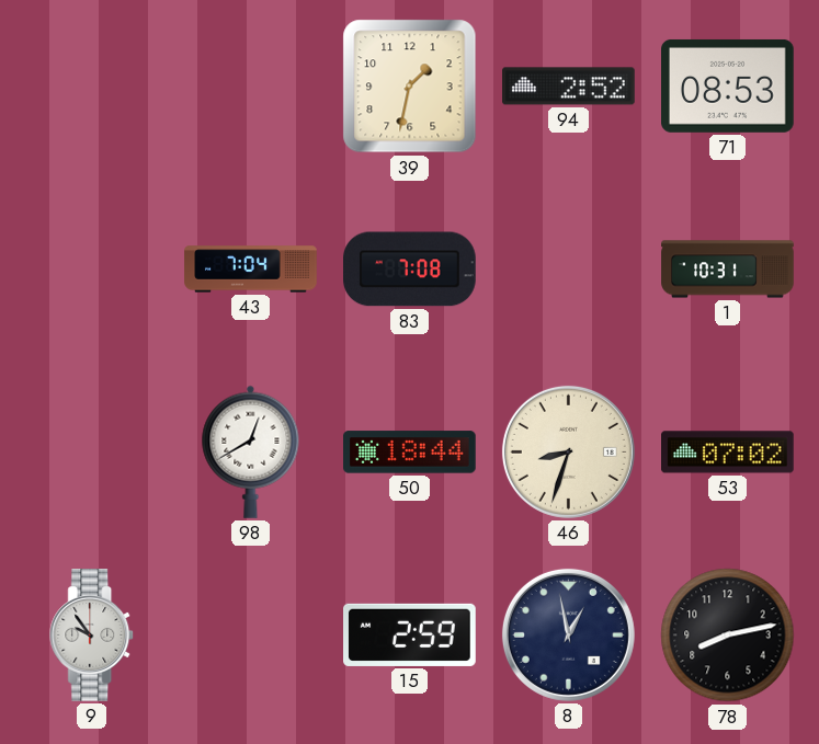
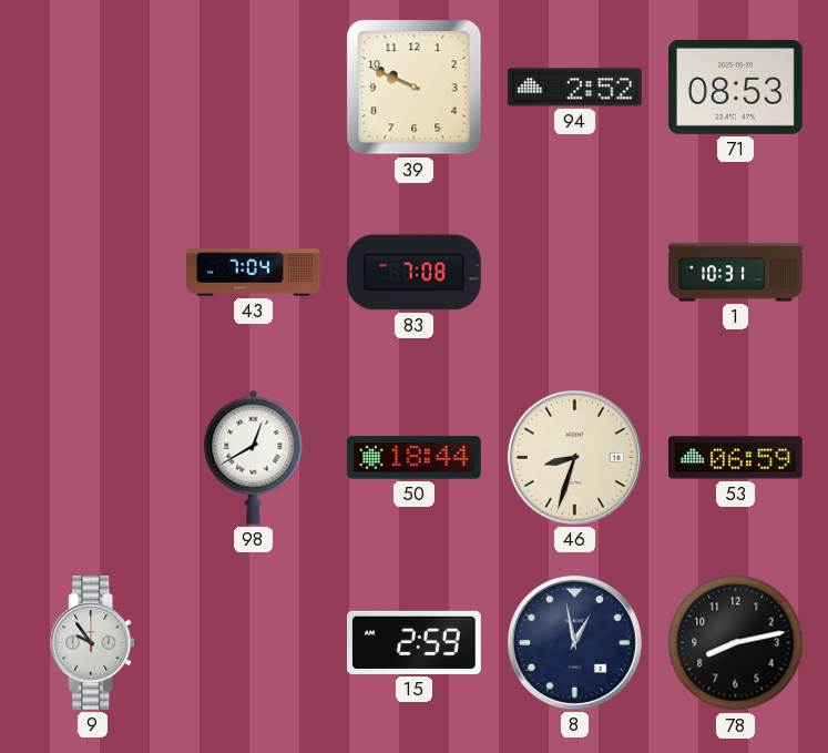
39: 1:32 -> 9:49 (415, 88)
53: 07:02 -> 06:59 (736, 458)
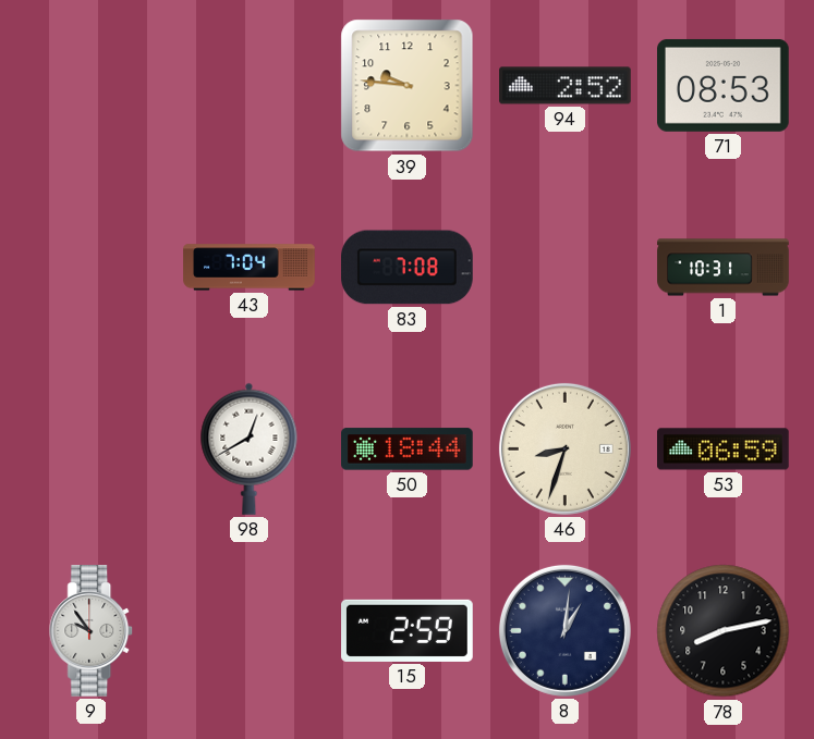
39: 9:49 -> 9:46 (408, 86)
8: 12:58 -> 1:01 (564, 630)
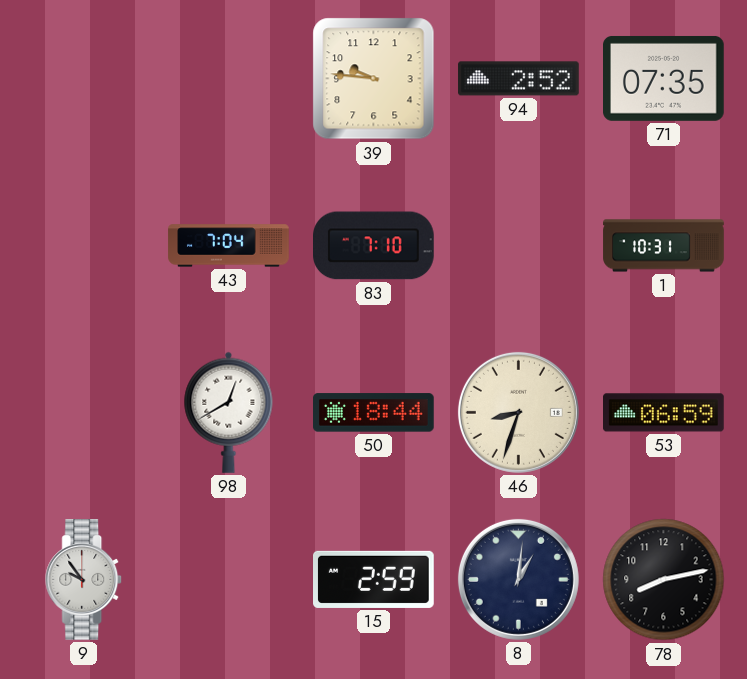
71: 08:53 -> 07:35 (664, 78)
83: 7:08 -> 7:10 (374, 246)
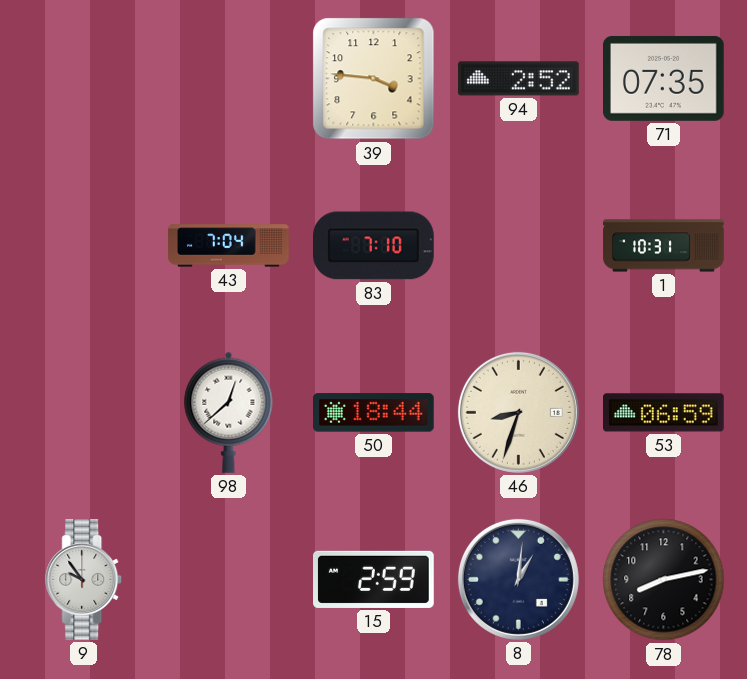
39: 9:46 -> 3:46 (374, 79)
98: 12:40 -> 12:38 (229, 412)
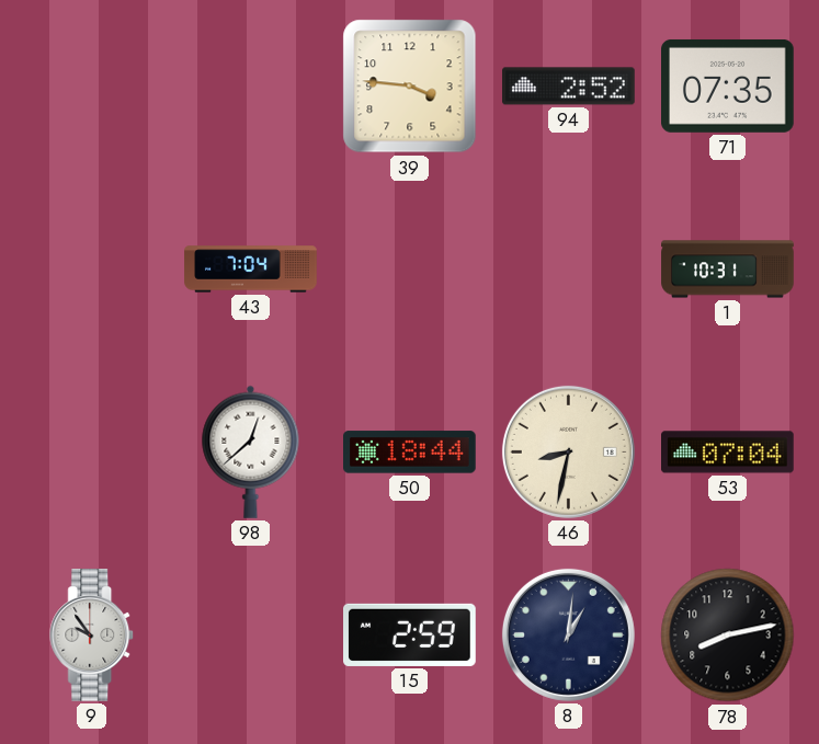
83: 7:10 -> none (374, 246)
46: 8:33 -> 8:32 (568, 451)
53: 06:59 -> 07:04 (728, 453)
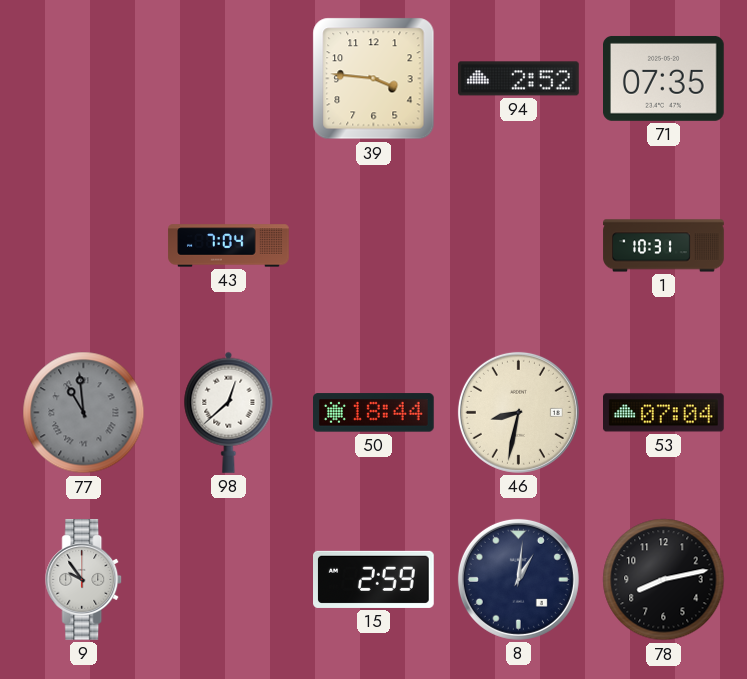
77: none -> 10:59 (84, 413)
